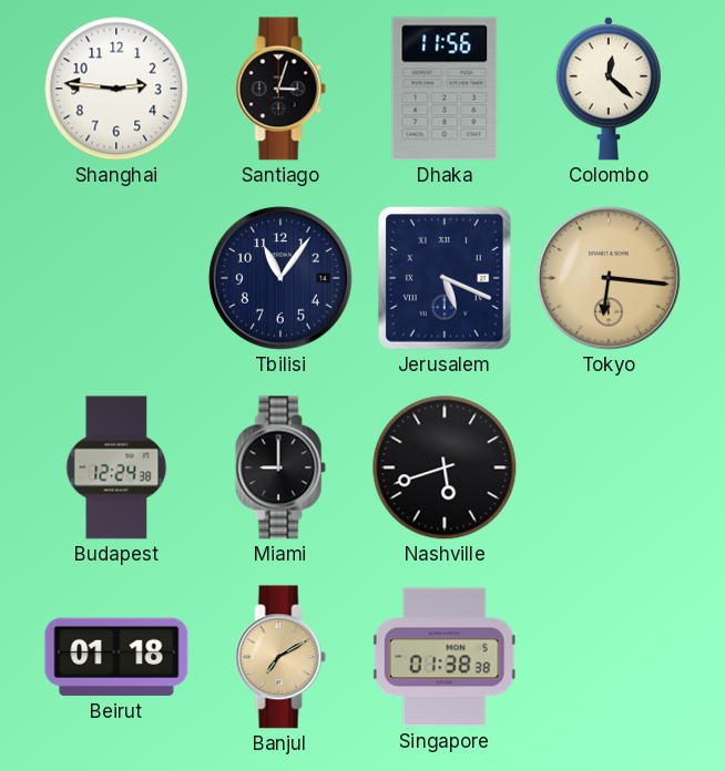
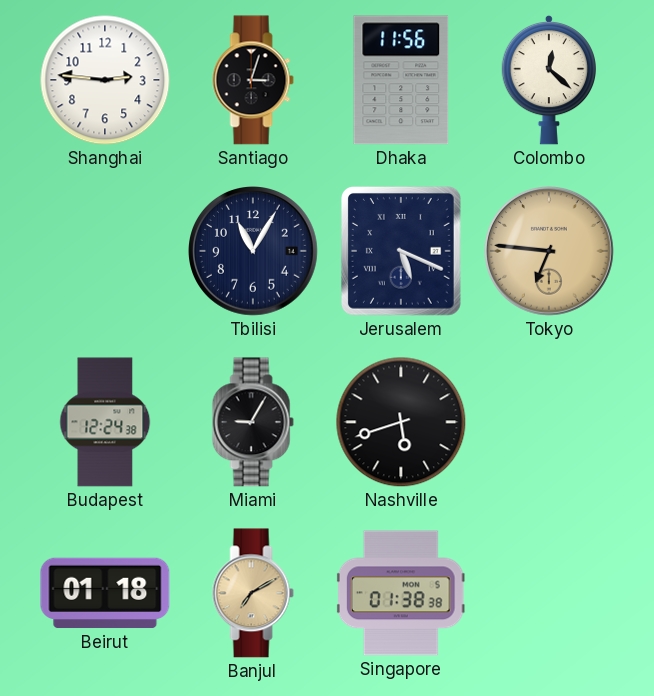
Tbilisi: 11:06 -> 11:05 (254, 252)
Tokyo: 6:16 -> 6:46 (550, 252)
Miami: 9:00 -> 9:05 (253, 422)
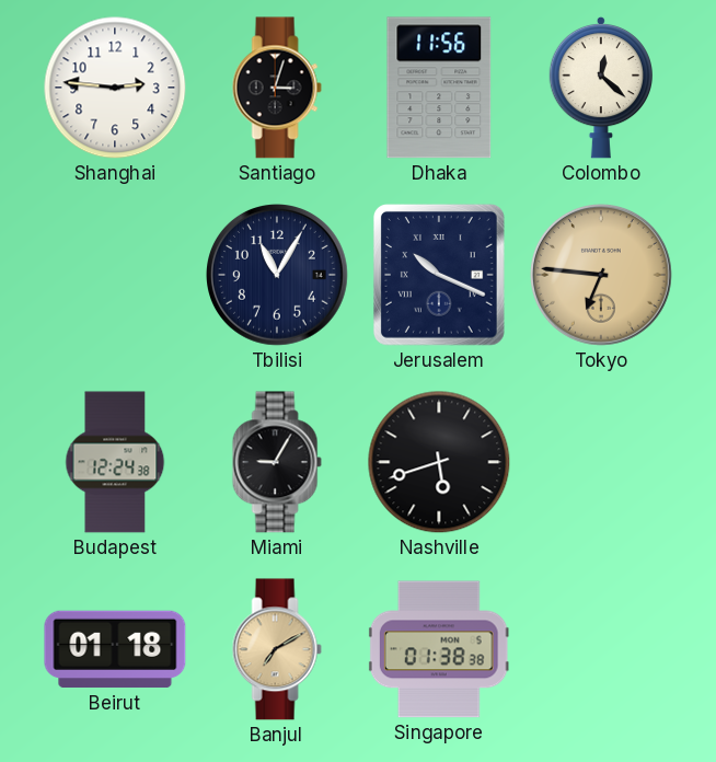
Jerusalem: 5:19 -> 10:19 (439, 276)
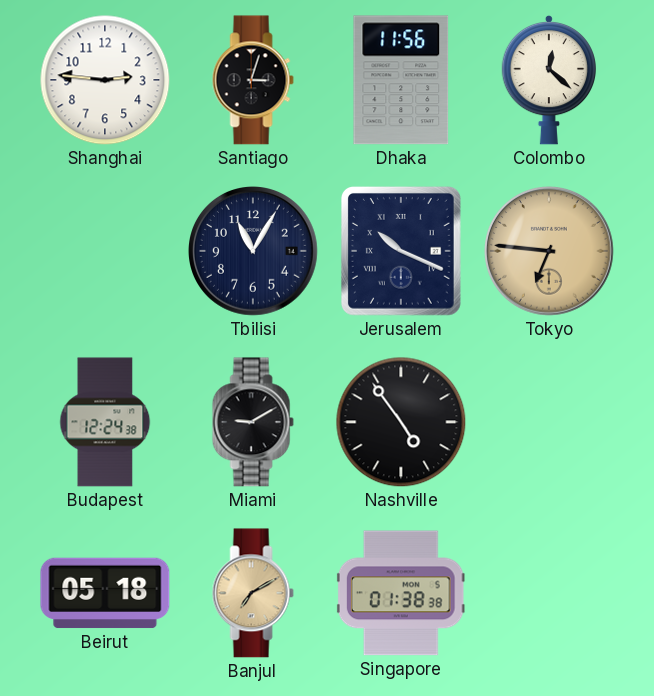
Miami: 9:05 -> 9:10 (253, 422)
Nashville: 5:42 -> 4:54 (401, 422)
Beirut: 01:18 -> 05:18 (105, 593)
